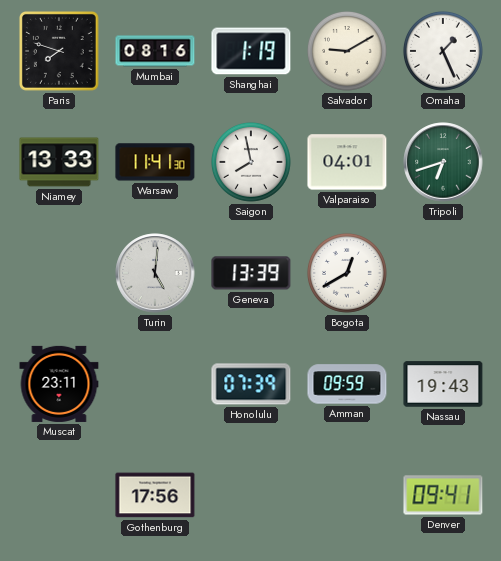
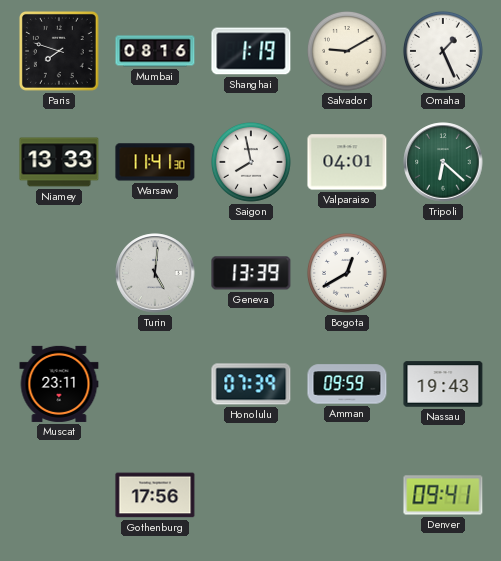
Tripoli: 6:42 -> 6:22 (443, 162)
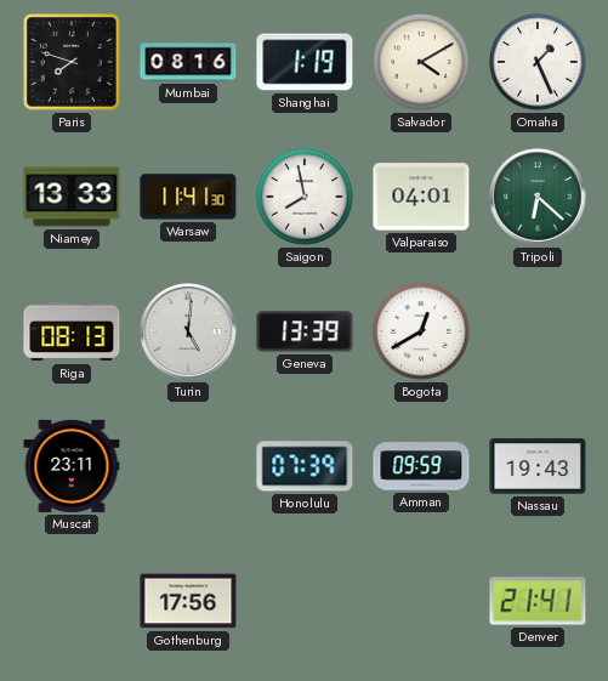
Salvador: 9:10 -> 4:10 (421, 62)
Riga: none -> 08:13 (72, 331)
Denver: 09:41 -> 21:41 (538, 601)
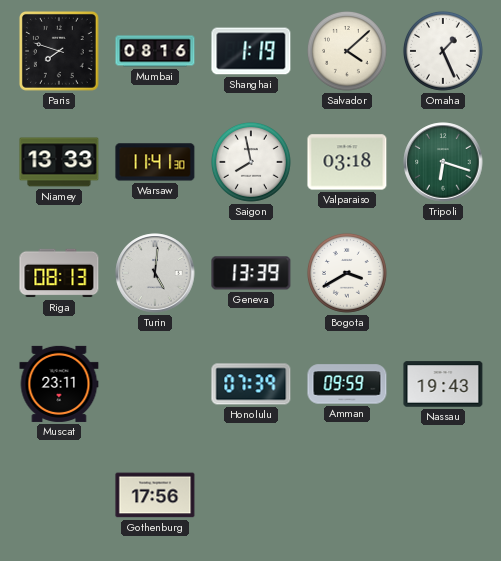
Salvador: 4:10 -> 4:08 (347, 51)
Valparaiso: 04:01 -> 03:18 (347, 162)
Tripoli: 6:22 -> 6:18 (443, 162)
Bogota: 12:40 -> 3:40 (347, 273)
Denver: 21:41 -> none (538, 601)
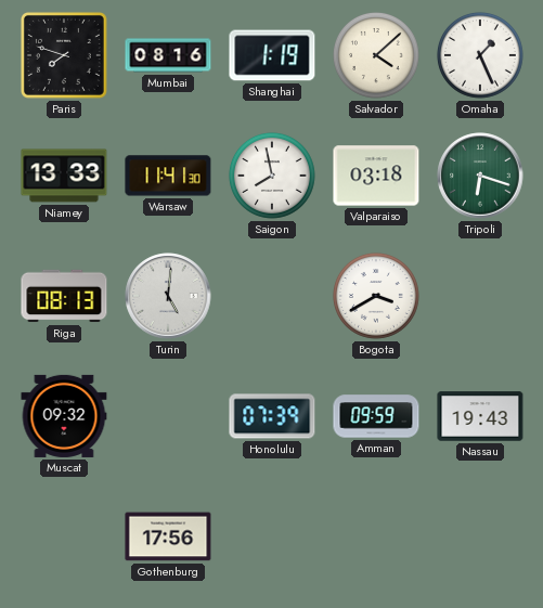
Geneva: 13:39 -> none (251, 273)
Muscat: 23:11 -> 09:32 (64, 416)
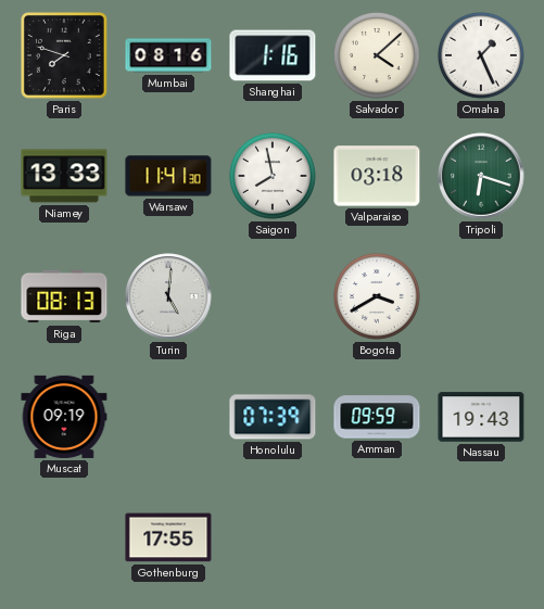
Shanghai: 1:19 -> 1:16 (273, 55)
Muscat: 09:32 -> 09:19 (64, 417)
Gothenburg: 17:56 -> 17:55 (168, 537)
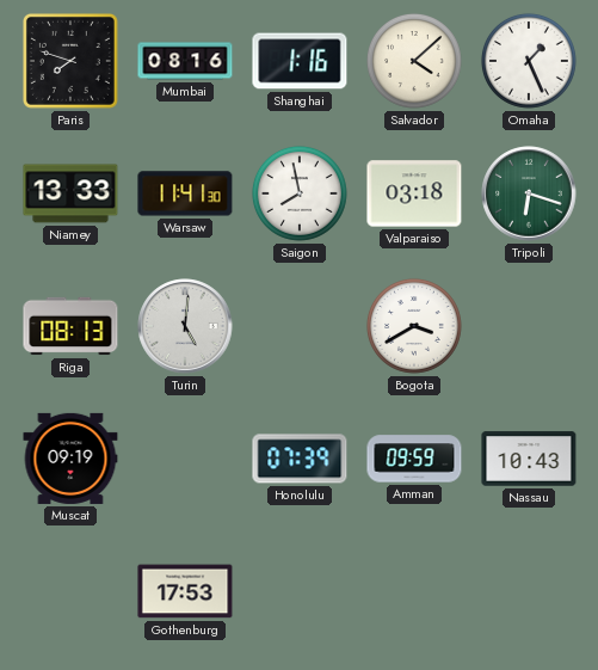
Nassau: 19:43 -> 10:43 (529, 459)
Gothenburg: 17:55 -> 17:53 (185, 591)
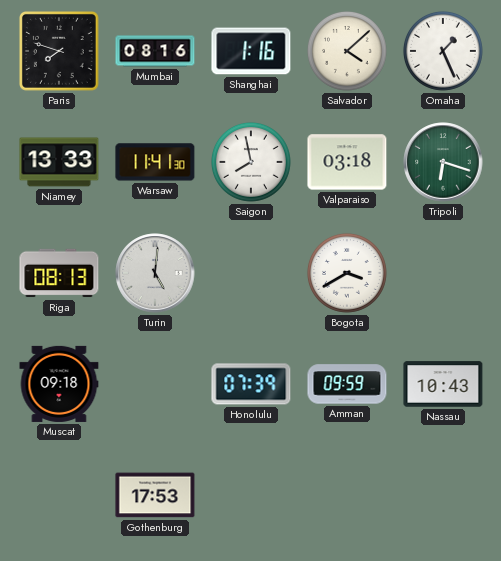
Muscat: 09:19 -> 09:18 (59, 384)
